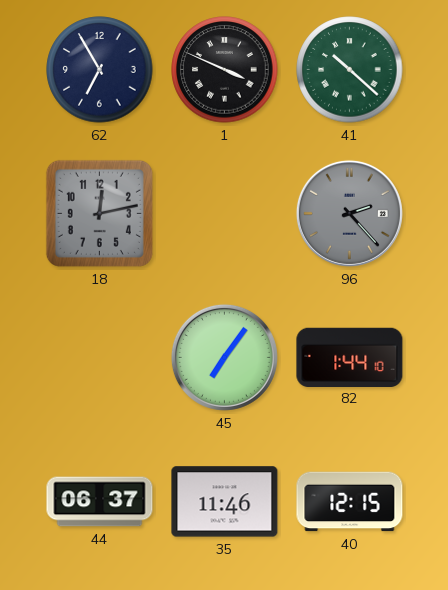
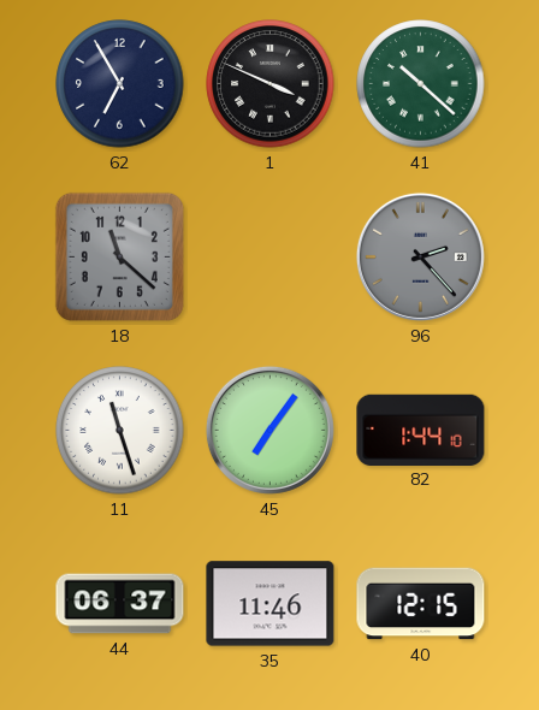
18: 12:13 -> 11:22 (119, 256)
11: none -> 11:27 (120, 431)
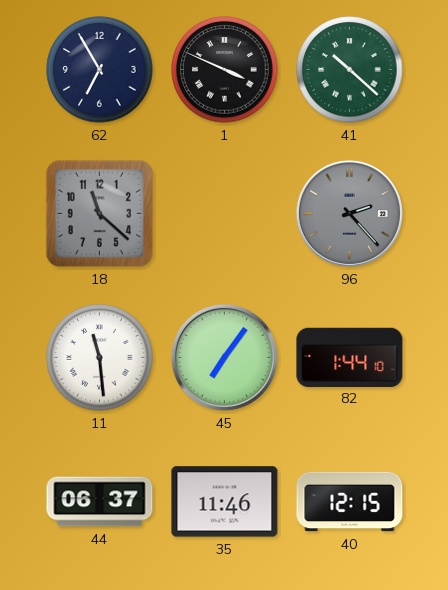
11: 11:27 -> 11:29 (100, 358)
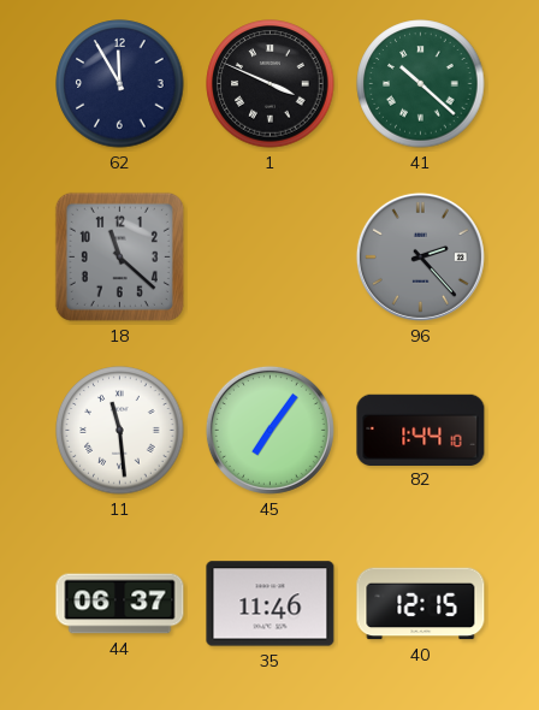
62: 6:55 -> 11:55 (120, 84)
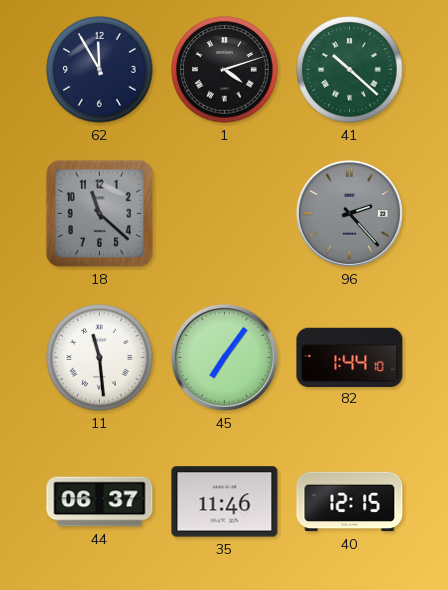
1: 3:49 -> 4:12 (225, 70)
